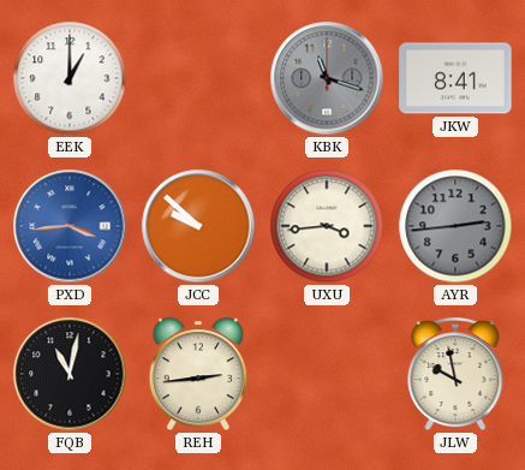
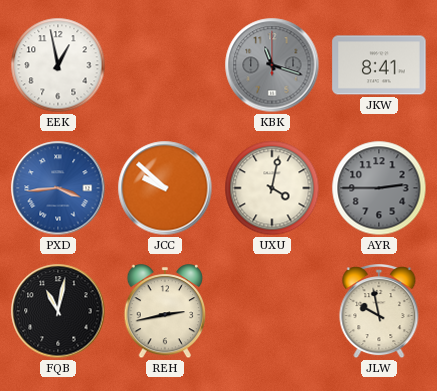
EEK: 1:00 -> 12:58 (58, 65)
UXU: 3:44 -> 4:02 (272, 188)
AYR: 2:44 -> 2:45 (379, 188)
REH: 2:44 -> 2:43 (165, 312)
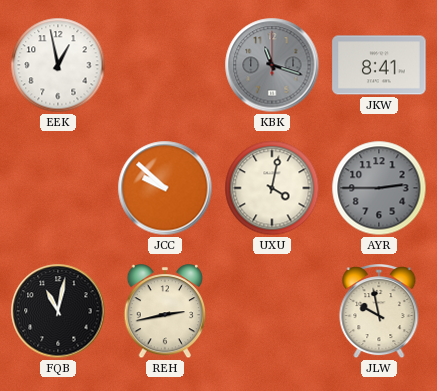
PXD: 3:44 -> none (58, 188)
